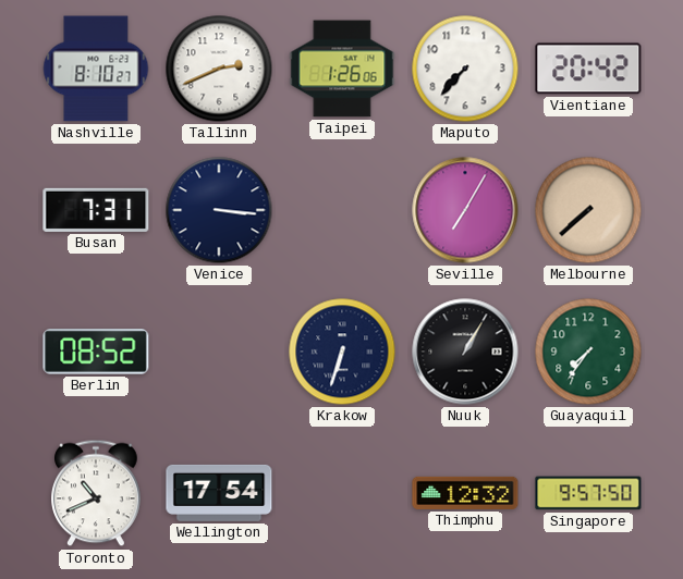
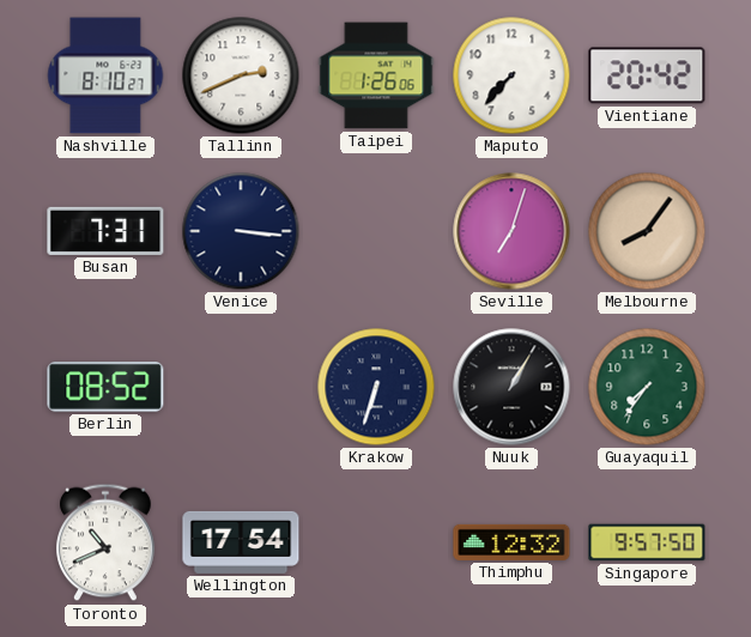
Seville: 7:05 -> 7:03 (511, 231)
Melbourne: 7:38 -> 8:06 (647, 231)
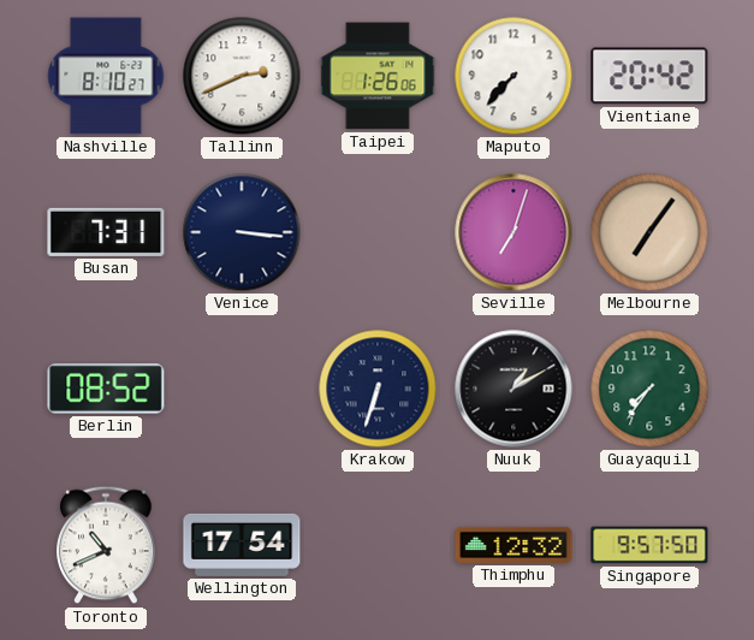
Melbourne: 8:06 -> 7:06 (649, 232)
Nuuk: 1:05 -> 1:10 (513, 389)
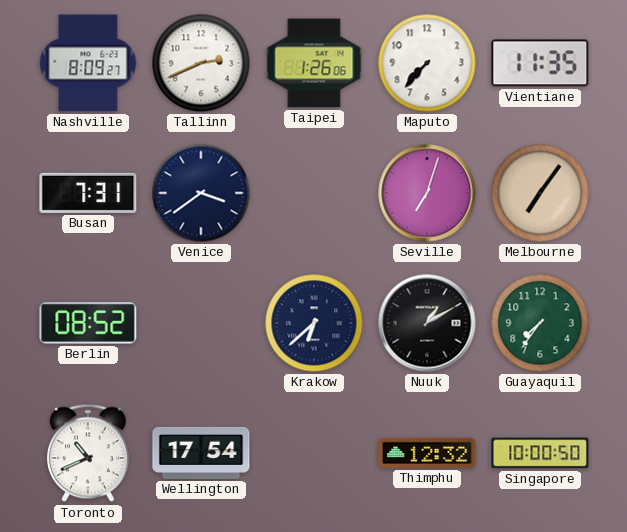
Nashville: 8:10 -> 8:09 (88, 63)
Vientiane: 20:42 -> 11:35 (540, 63)
Venice: 3:16 -> 3:39 (201, 193)
Krakow: 6:33 -> 6:38 (314, 323)
Singapore: 9:57 -> 10:00 (540, 453)
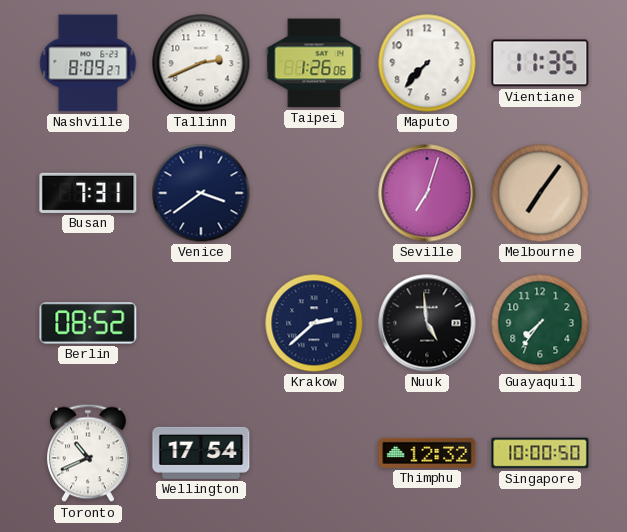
Krakow: 6:38 -> 2:38 (314, 323)
Nuuk: 1:10 -> 4:59 (427, 323)
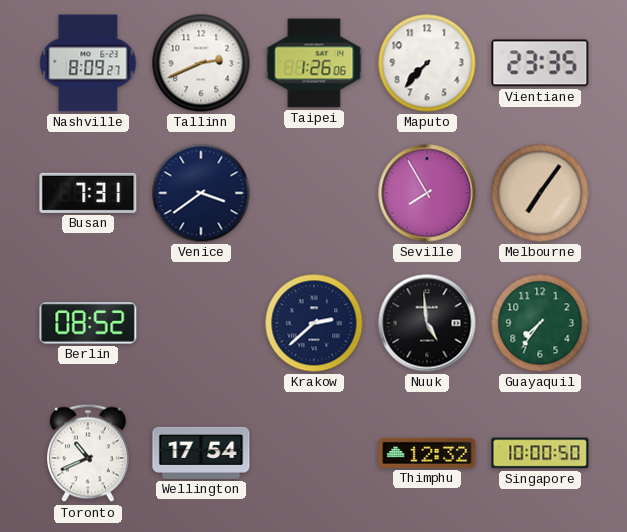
Vientiane: 11:35 -> 23:35 (540, 63)
Seville: 7:03 -> 7:55 (427, 193)
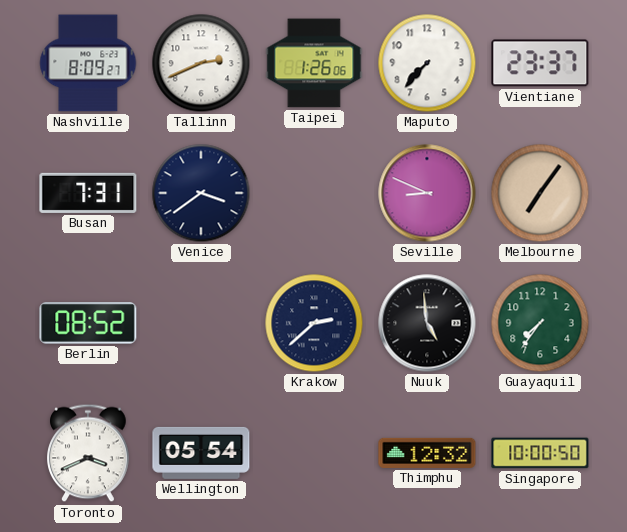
Vientiane: 23:35 -> 23:37 (540, 63)
Seville: 7:55 -> 8:49 (427, 193)
Toronto: 10:41 -> 3:41 (89, 453)
Wellington: 17:54 -> 05:54 (201, 453)
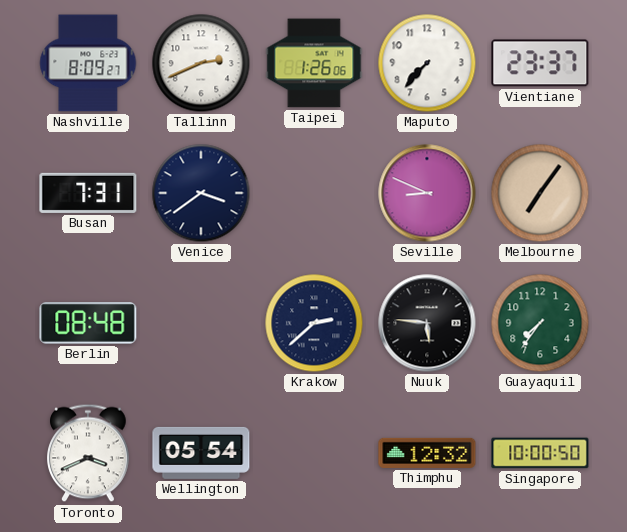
Berlin: 08:52 -> 08:48 (88, 324)
Nuuk: 4:59 -> 5:46 (427, 323)
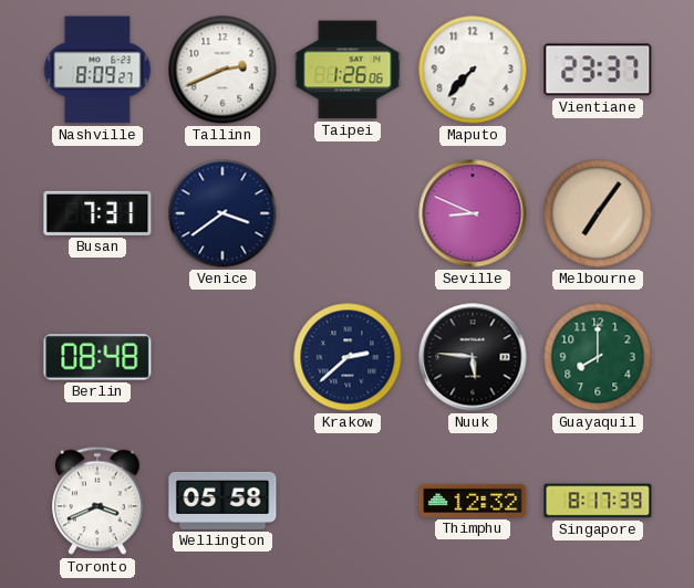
Guayaquil: 7:36 -> 8:00 (598, 357)
Wellington: 05:54 -> 05:58 (222, 501)
Singapore: 10:00 -> 8:17 (598, 501)
